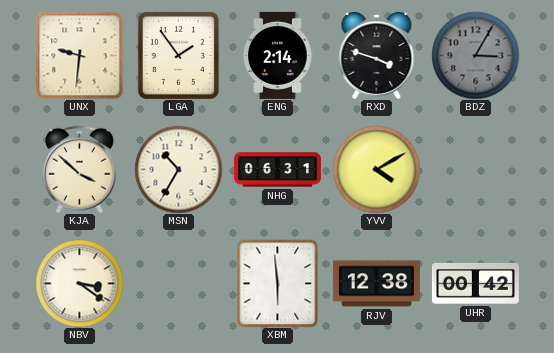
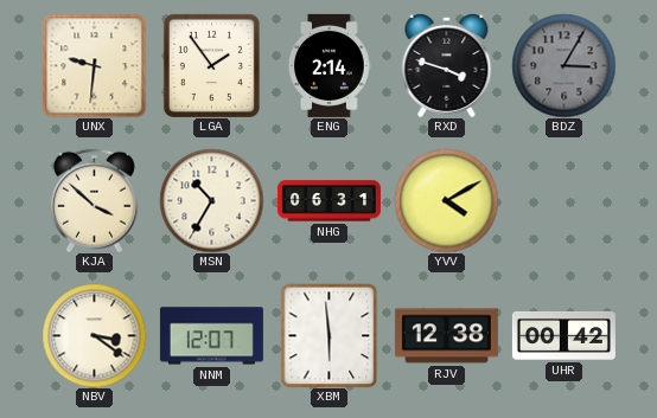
NNM: none -> 12:07 (211, 336)
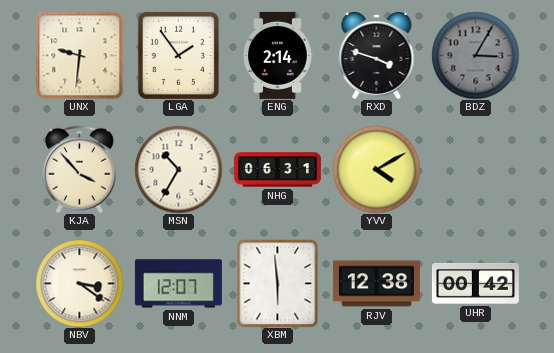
KJA: 3:52 -> 3:53 (79, 169)
